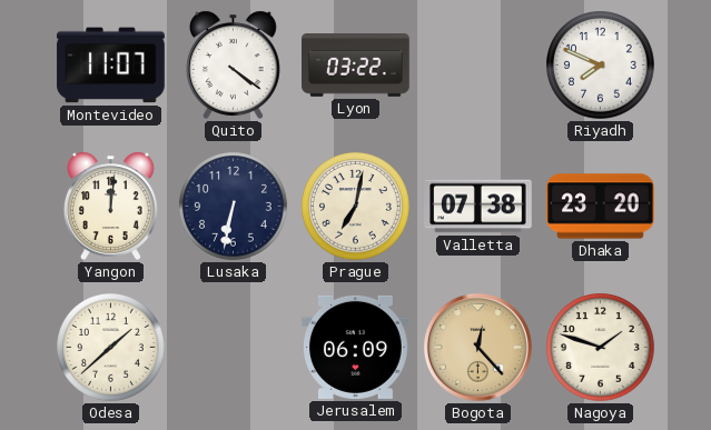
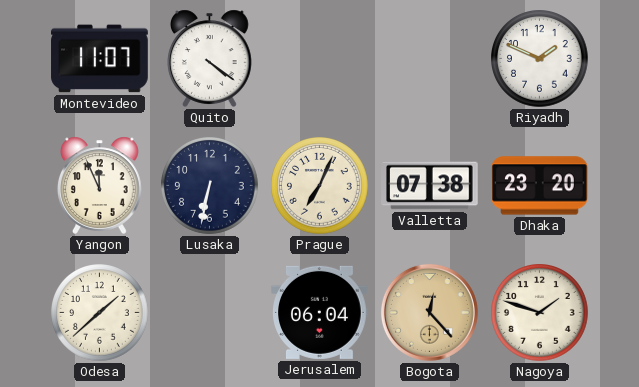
Lyon: 03:22 -> none (356, 66)
Riyadh: 7:49 -> 1:49 (540, 59)
Yangon: 12:01 -> 11:56 (100, 185)
Prague: 7:02 -> 7:04 (320, 186)
Jerusalem: 06:09 -> 06:04 (320, 312)
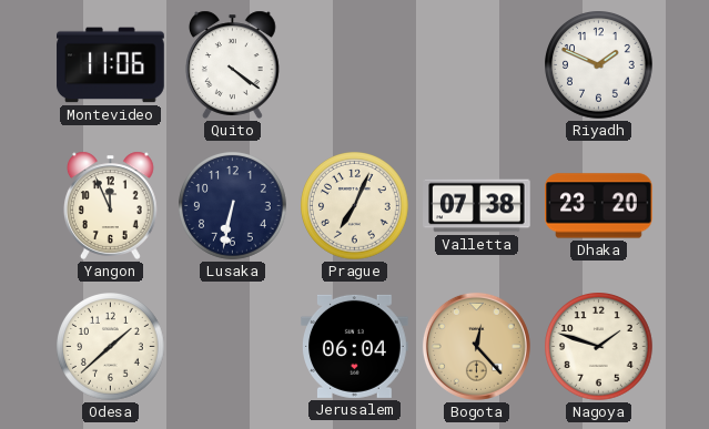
Montevideo: 11:07 -> 11:06 (111, 65)
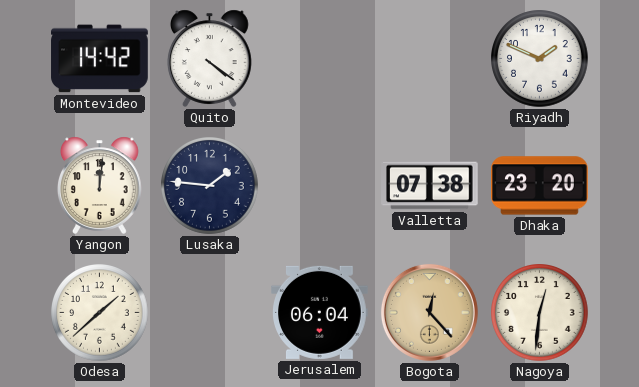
Montevideo: 11:06 -> 14:42 (100, 59)
Yangon: 11:56 -> 12:01 (100, 185)
Lusaka: 6:32 -> 1:46 (210, 186)
Prague: 7:04 -> none (355, 206)
Nagoya: 1:48 -> 12:31 (540, 313)
